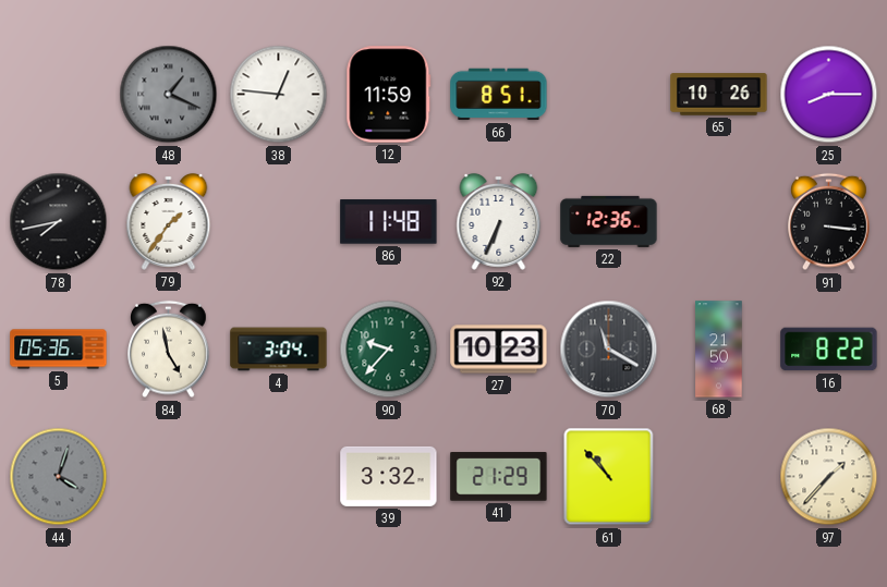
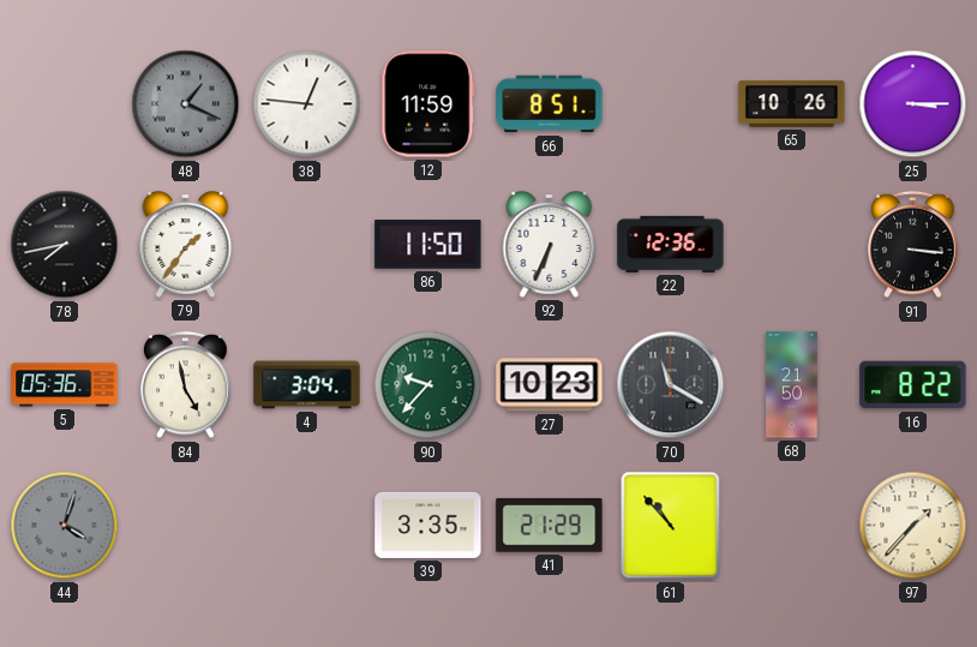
25: 8:15 -> 3:15 (913, 104)
86: 11:48 -> 11:50 (428, 245)
39: 3:32 -> 3:35 (428, 525)
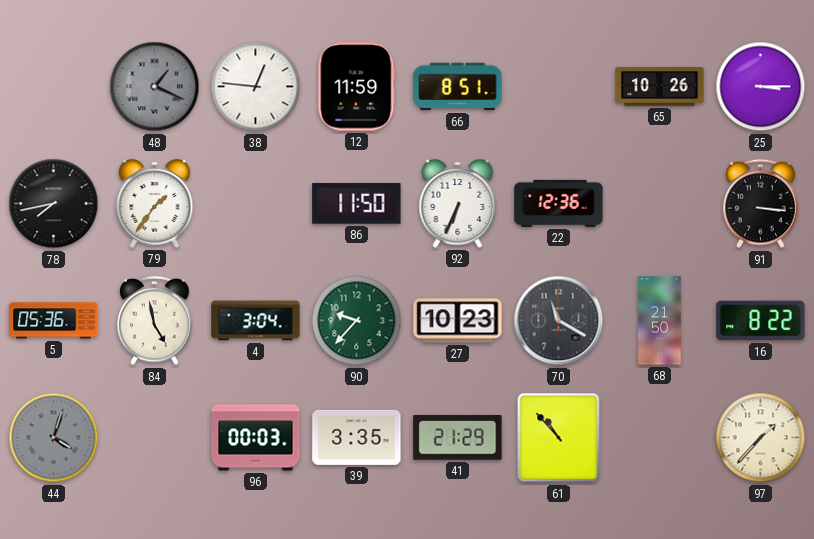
96: none -> 00:03 (256, 438)
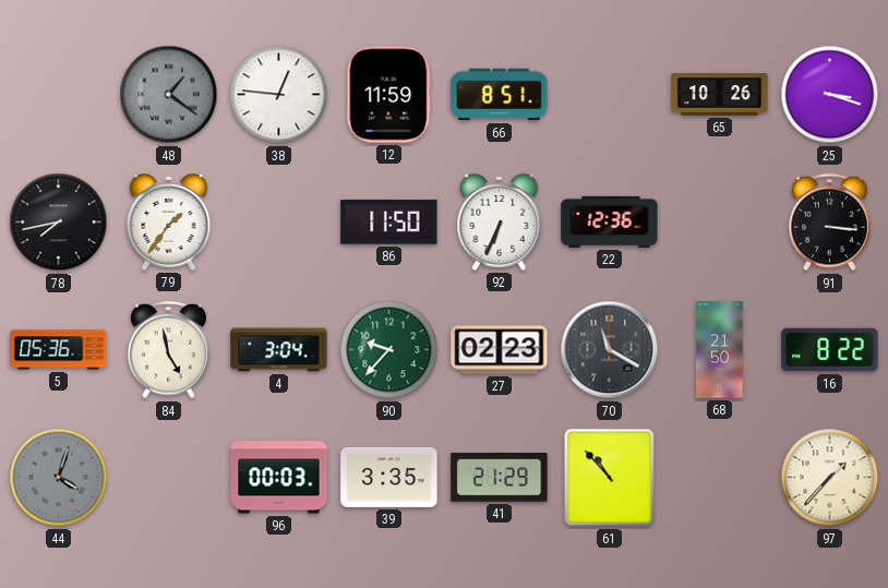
48: 1:19 -> 1:21 (169, 95)
25: 3:15 -> 3:18 (830, 95)
27: 10:23 -> 02:23 (500, 350)
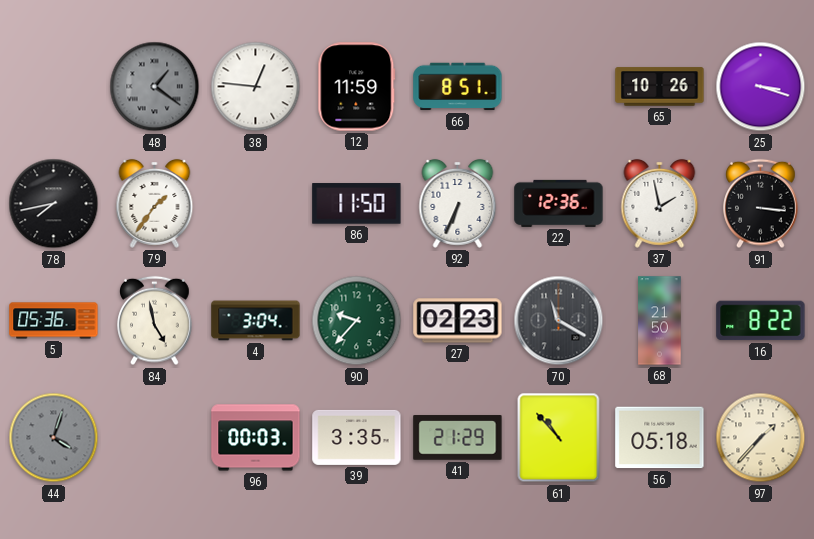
37: none -> 1:58 (660, 203)
56: none -> 05:18 (660, 438)
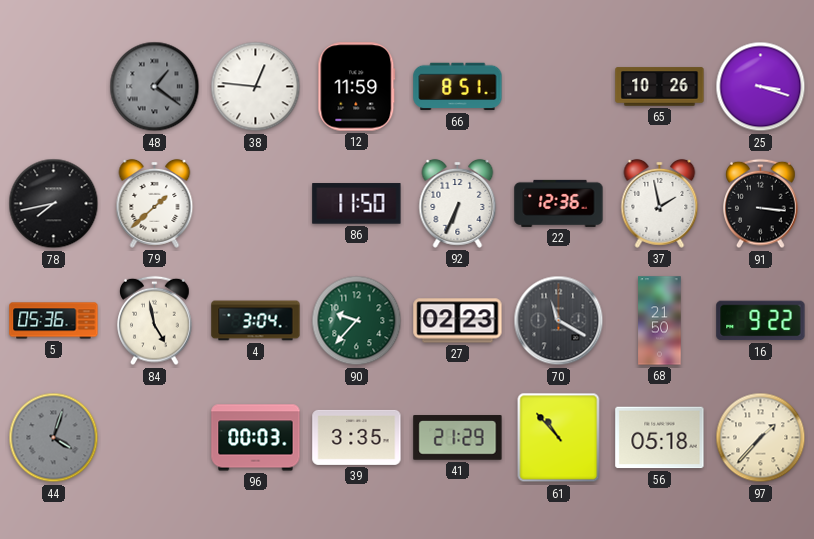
79: 1:36 -> 1:38 (155, 203)
16: 8:22 -> 9:22 (761, 321)
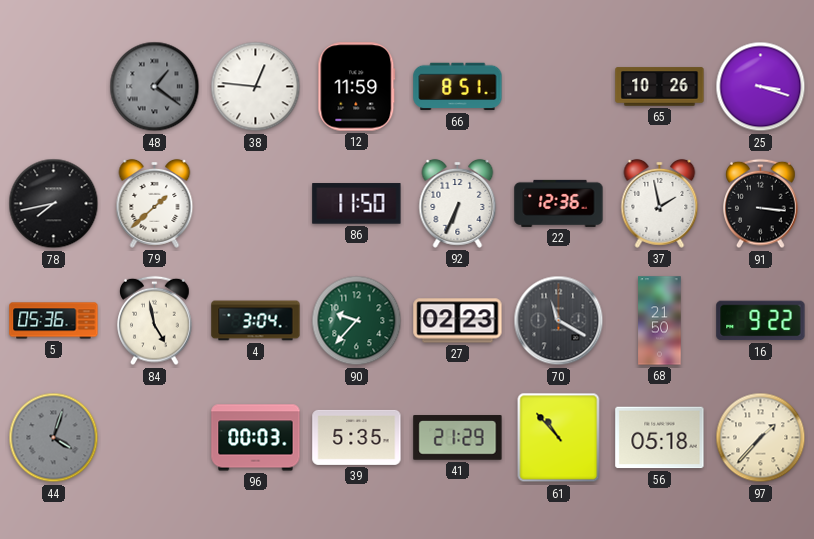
39: 3:35 -> 5:35 (357, 437)
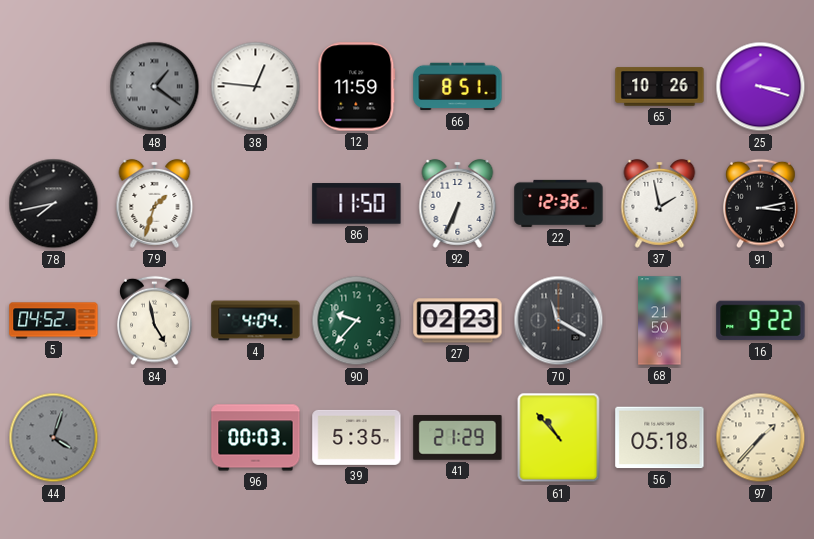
79: 1:38 -> 1:33 (155, 203)
91: 3:16 -> 3:13 (761, 204)
5: 05:36 -> 04:52 (54, 321)
4: 3:04 -> 4:04 (256, 321)
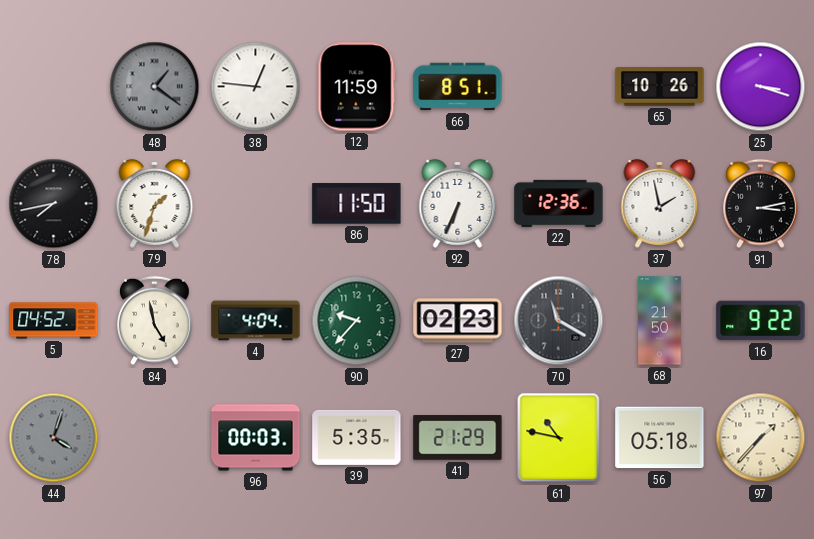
61: 10:53 -> 10:47 (559, 438)
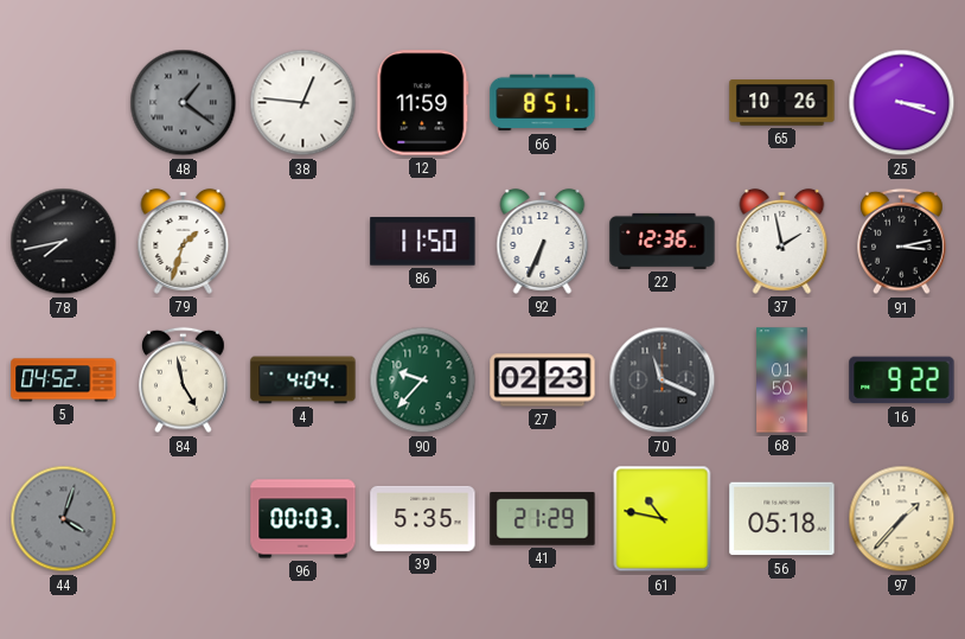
70: 11:20 -> 11:19 (663, 381)
68: 21:50 -> 01:50 (782, 381)
